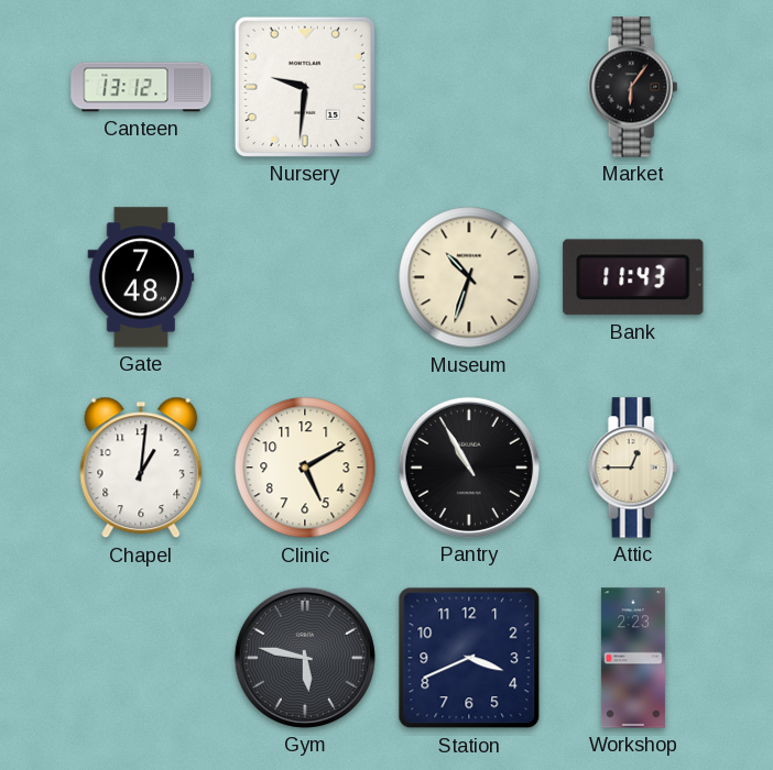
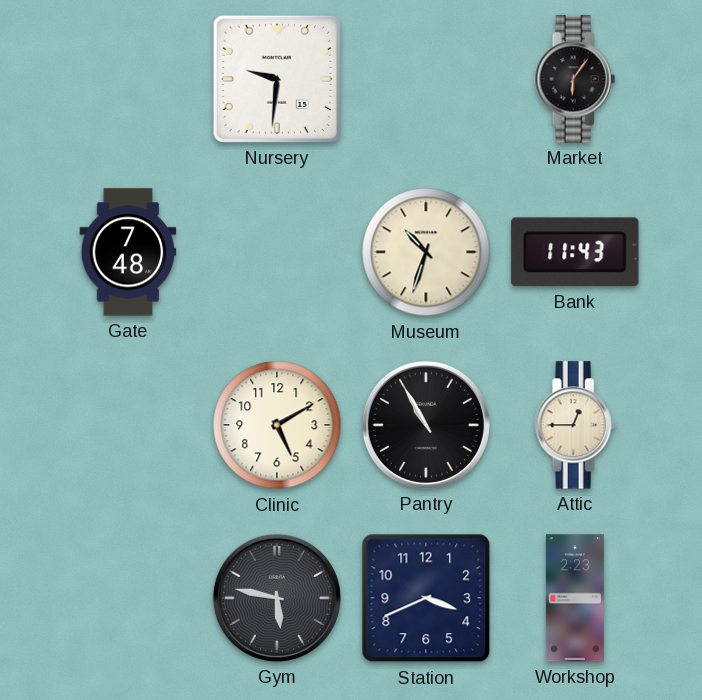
Canteen: 13:12 -> none (141, 87)
Chapel: 1:01 -> none (141, 468)
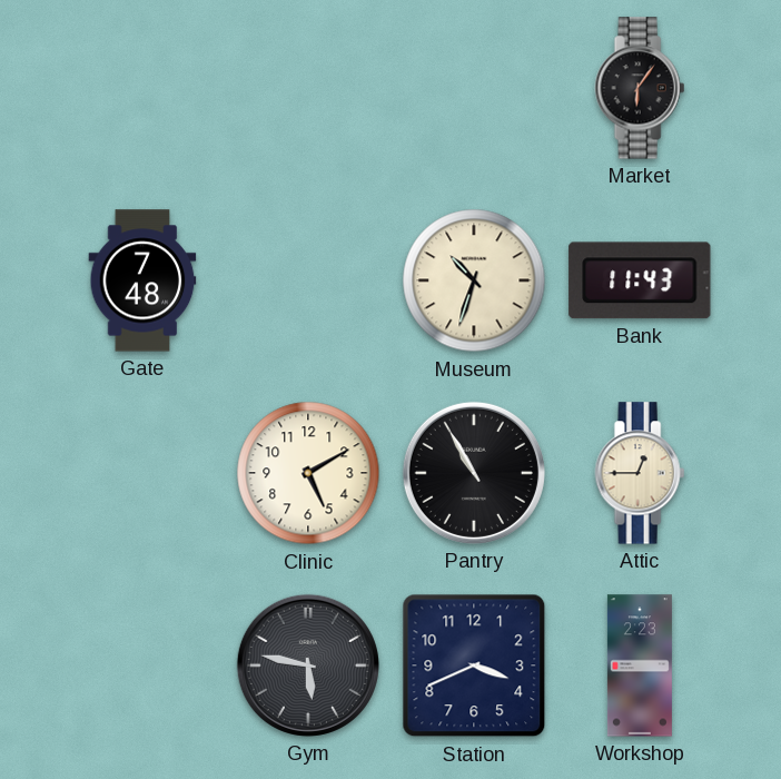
Nursery: 9:31 -> none (277, 79)
